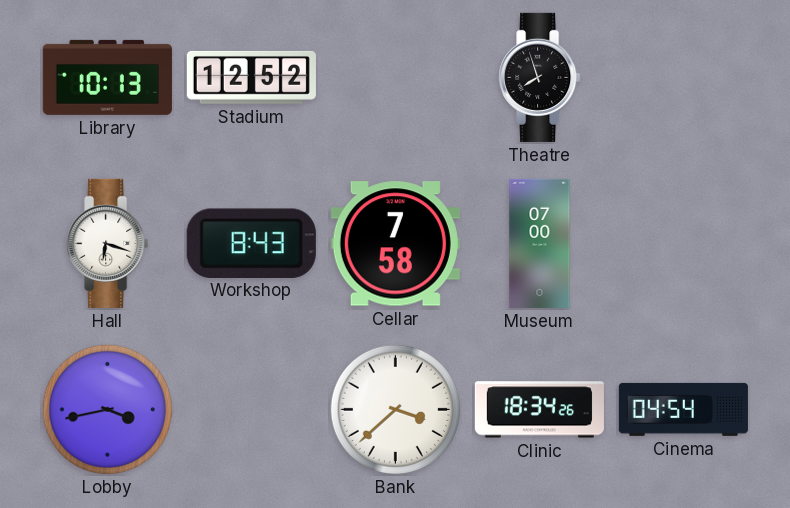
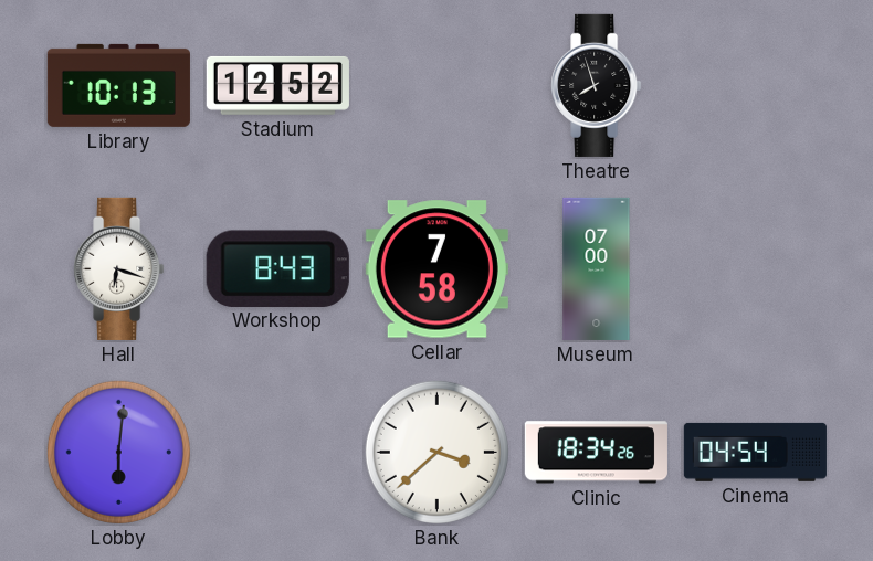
Lobby: 3:43 -> 6:01 (118, 452)
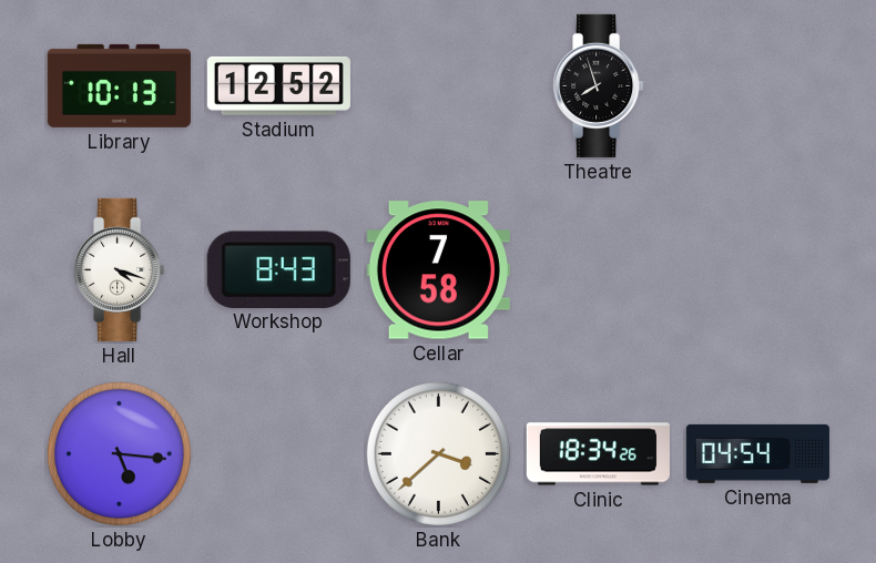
Hall: 6:18 -> 4:18 (120, 269)
Museum: 07:00 -> none (597, 268)
Lobby: 6:01 -> 5:16 (119, 453)
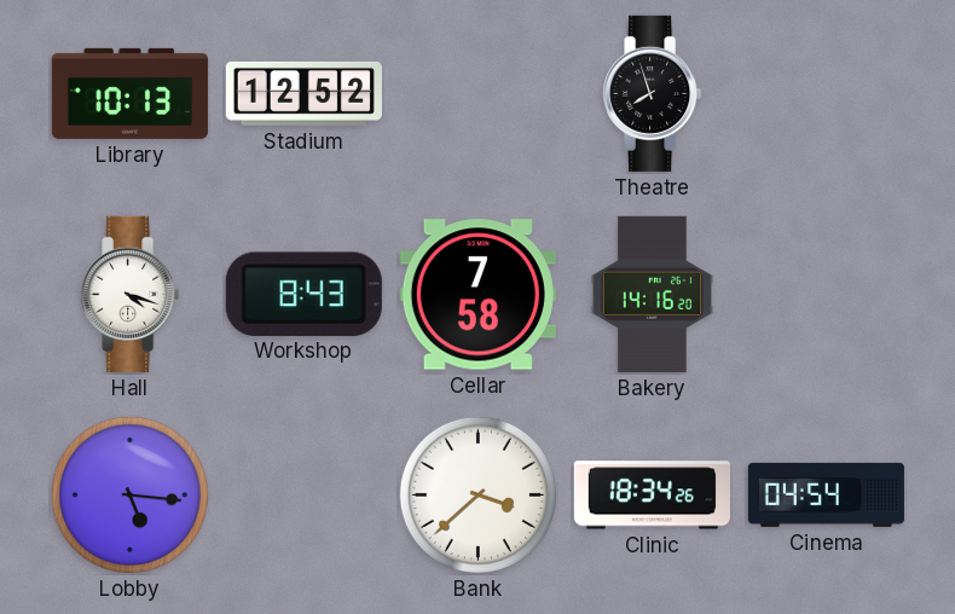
Bakery: none -> 14:16 (652, 294)
